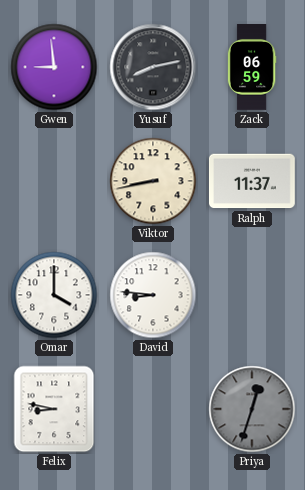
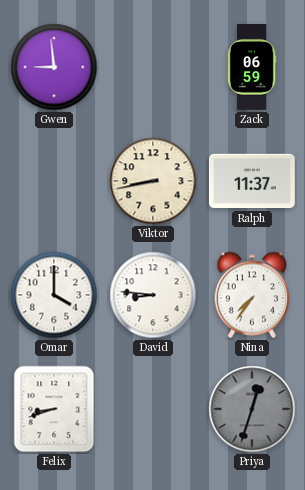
Yusuf: 8:13 -> none (153, 67)
Nina: none -> 7:36 (252, 295)
Felix: 8:47 -> 8:42 (54, 409)
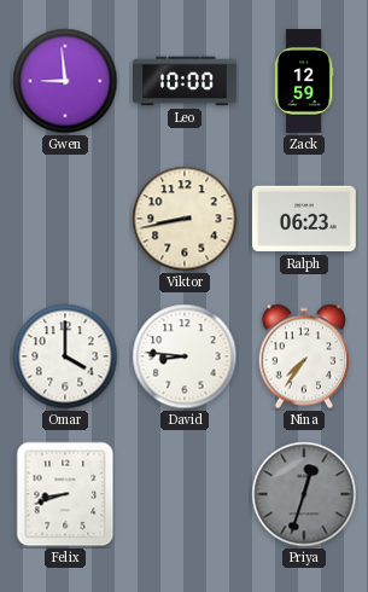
Leo: none -> 10:00 (186, 81)
Zack: 06:59 -> 12:59 (304, 82)
Ralph: 11:37 -> 06:23 (304, 219)
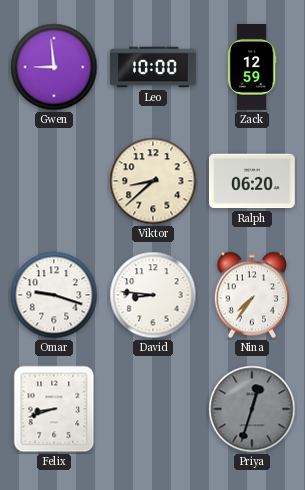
Viktor: 8:43 -> 8:38 (153, 181)
Ralph: 06:23 -> 06:20 (252, 181)
Omar: 4:00 -> 9:18 (54, 295)
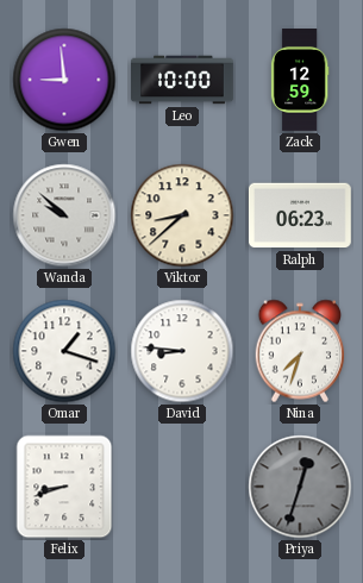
Wanda: none -> 9:52 (64, 215)
Ralph: 06:20 -> 06:23 (300, 215)
Omar: 9:18 -> 1:18 (64, 351)
Nina: 7:36 -> 7:33 (300, 351)
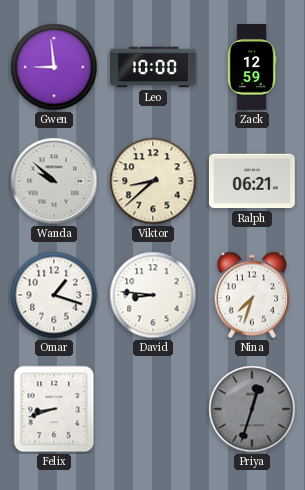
Ralph: 06:23 -> 06:21 (252, 181)
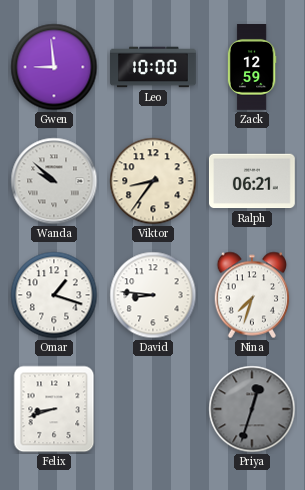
Viktor: 8:38 -> 8:36 (153, 181)
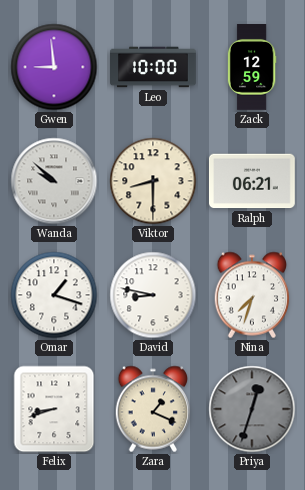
Viktor: 8:36 -> 8:30 (153, 181)
David: 8:46 -> 8:47 (153, 295)
Zara: none -> 1:19 (153, 409)
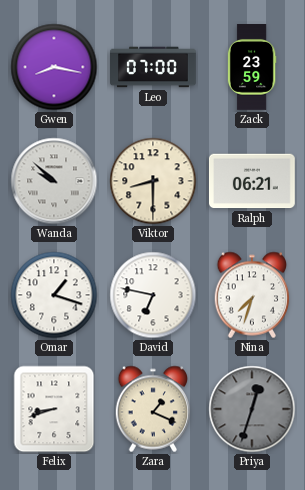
Gwen: 8:59 -> 8:17 (54, 67)
Leo: 10:00 -> 07:00 (154, 67)
Zack: 12:59 -> 23:59 (252, 68)
David: 8:47 -> 6:47 (153, 295)
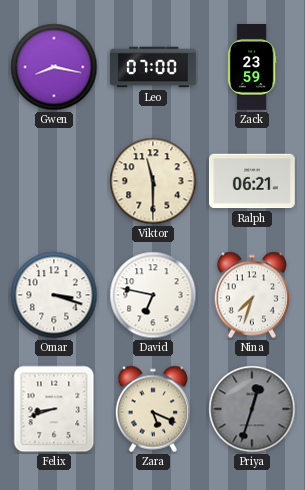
Wanda: 9:52 -> none (54, 181)
Viktor: 8:30 -> 11:30 (153, 181)
Omar: 1:18 -> 3:18 (54, 295)
Zara: 1:19 -> 5:19 (153, 409)
